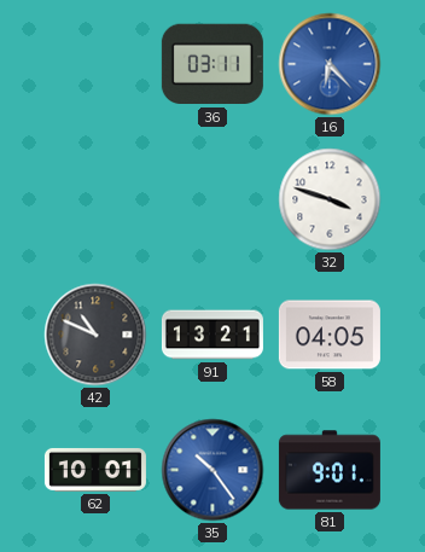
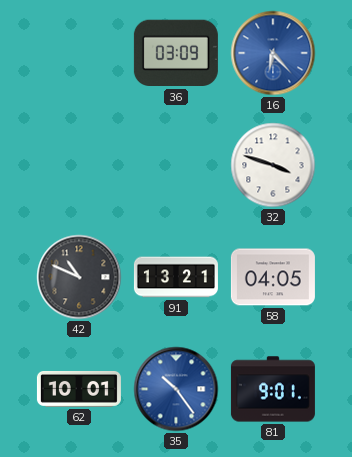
36: 03:11 -> 03:09 (176, 53)
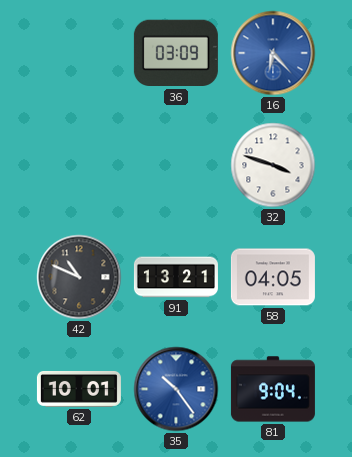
81: 9:01 -> 9:04 (273, 389)
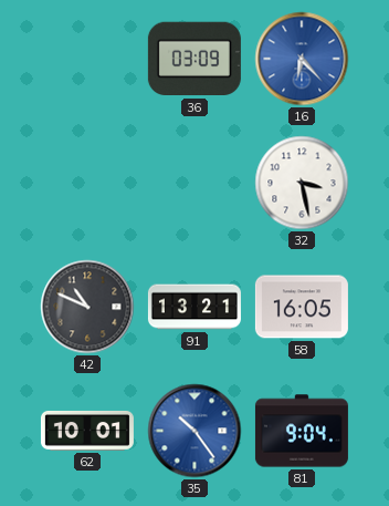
32: 3:48 -> 3:28 (302, 183)
58: 04:05 -> 16:05 (302, 307)
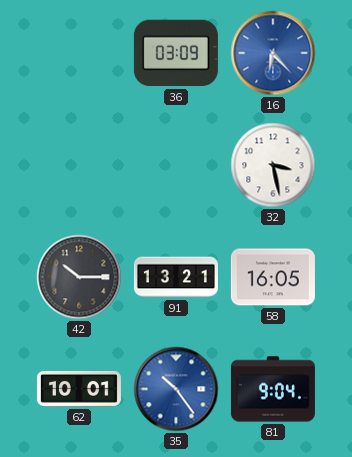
42: 10:49 -> 10:15 (79, 277)
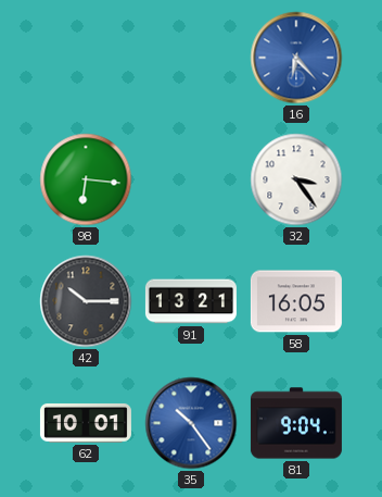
36: 03:09 -> none (176, 53)
98: none -> 6:16 (86, 179)
32: 3:28 -> 3:24 (296, 179)
